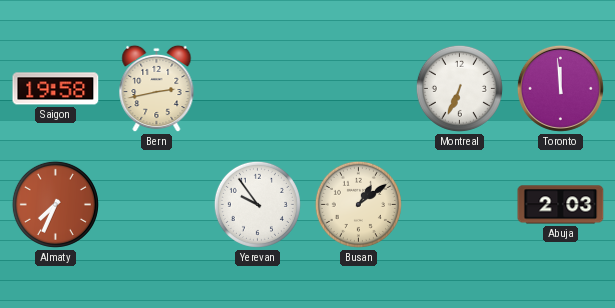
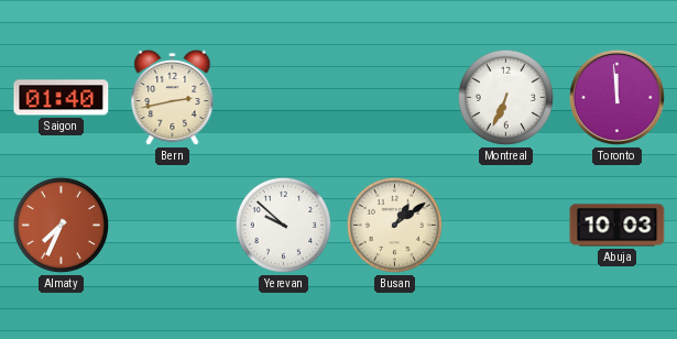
Saigon: 19:58 -> 01:40 (62, 98)
Yerevan: 9:54 -> 9:52 (283, 225)
Abuja: 2:03 -> 10:03 (618, 226)
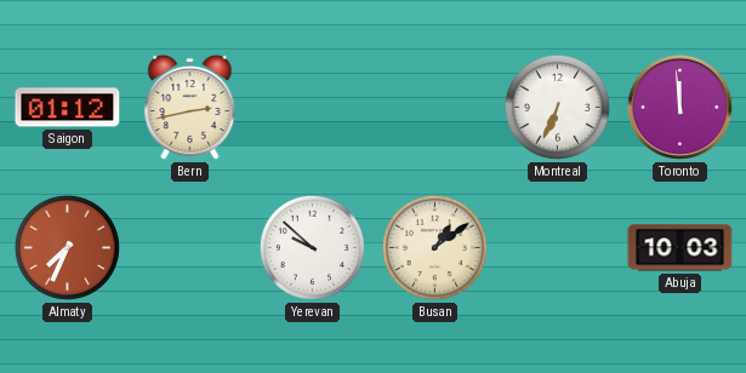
Saigon: 01:40 -> 01:12 (68, 108)
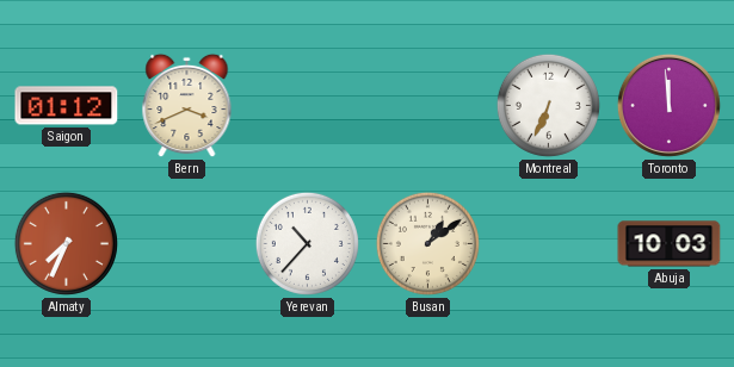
Bern: 2:43 -> 3:41 (187, 106)
Yerevan: 9:52 -> 10:37 (307, 243)
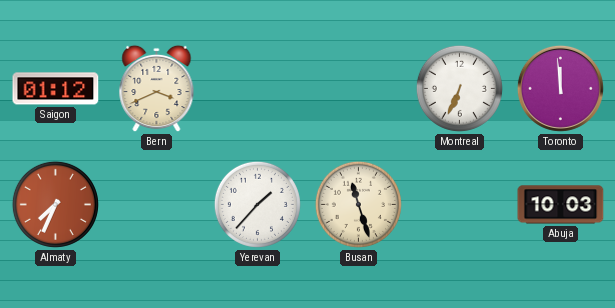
Yerevan: 10:37 -> 1:37 (257, 204)
Busan: 1:09 -> 11:27 (358, 204)
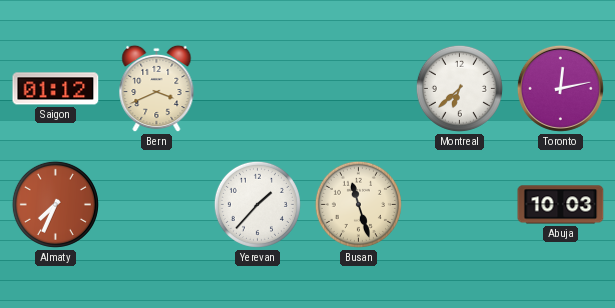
Montreal: 6:34 -> 6:38 (459, 88)
Toronto: 11:59 -> 12:13 (560, 88)
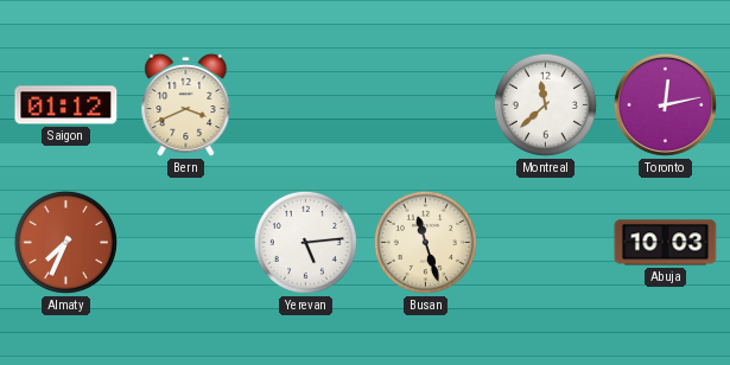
Montreal: 6:38 -> 11:38 (545, 104)
Yerevan: 1:37 -> 5:14 (305, 242)
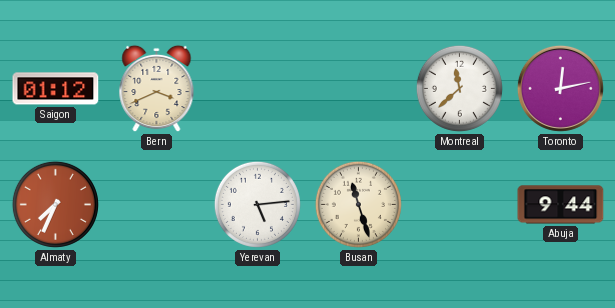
Abuja: 10:03 -> 9:44 (561, 205)
